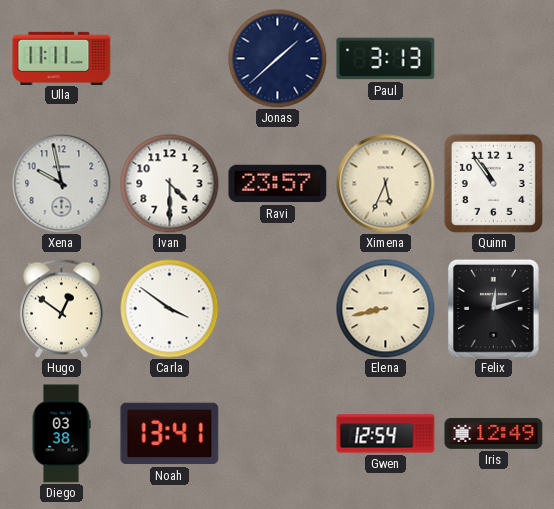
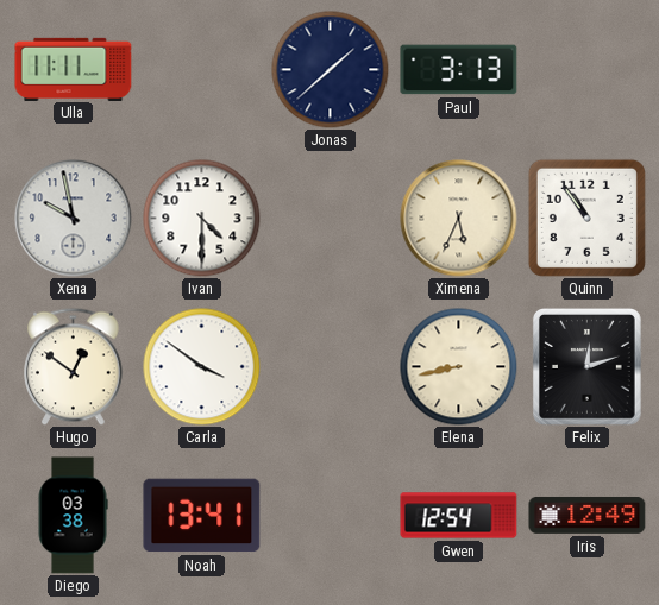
Ravi: 23:57 -> none (278, 184)
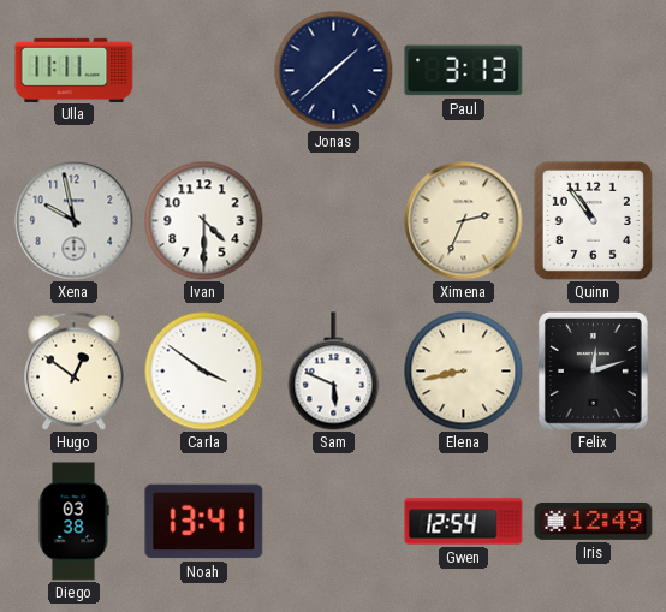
Ximena: 5:34 -> 2:34 (464, 221)
Sam: none -> 5:49 (334, 372)
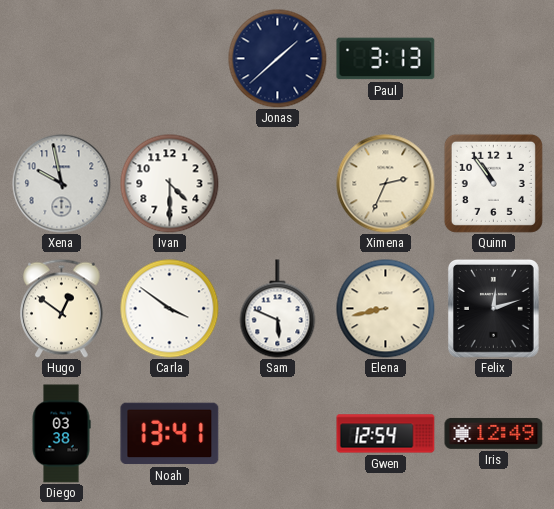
Ulla: 11:11 -> none (75, 70)
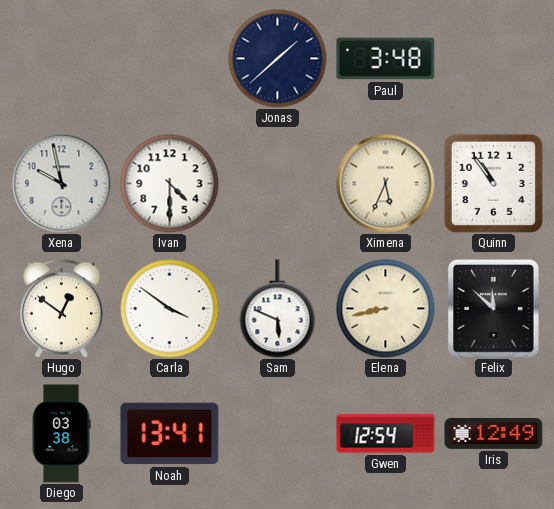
Paul: 3:13 -> 3:48 (386, 59)
Ximena: 2:34 -> 5:34 (386, 184)
Felix: 12:12 -> 11:52 (493, 309)
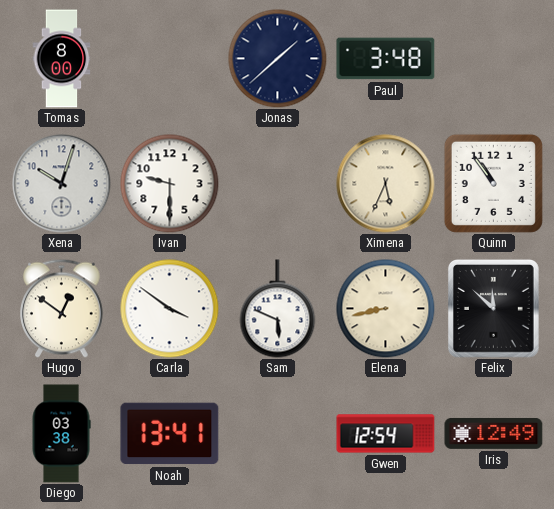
Tomas: none -> 8:00 (62, 59)
Xena: 9:58 -> 10:03 (62, 184)
Ivan: 4:30 -> 9:30 (170, 184)
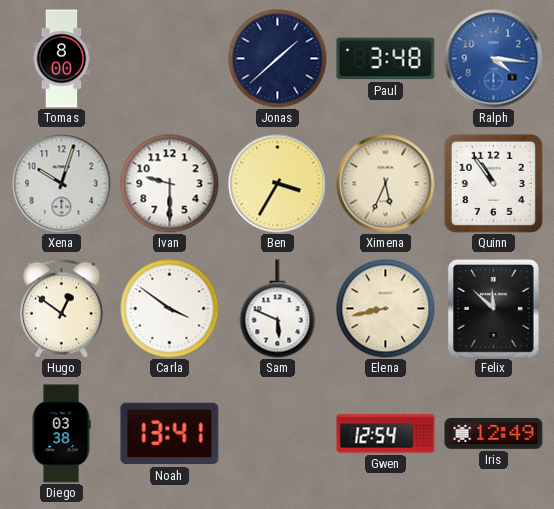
Ralph: none -> 4:16 (494, 59)
Ben: none -> 3:35 (278, 184)
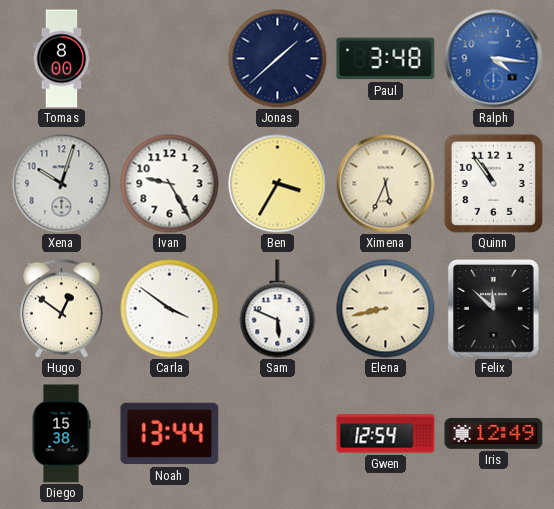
Ivan: 9:30 -> 9:25 (170, 184)
Diego: 03:38 -> 15:38 (61, 434)
Noah: 13:41 -> 13:44 (170, 434)
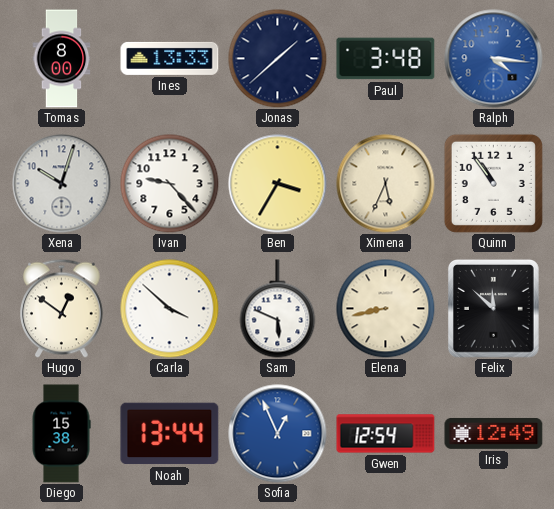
Ines: none -> 13:33 (170, 58)
Ivan: 9:25 -> 9:23 (170, 184)
Carla: 3:51 -> 3:52 (170, 309)
Sofia: none -> 12:56 (278, 434)
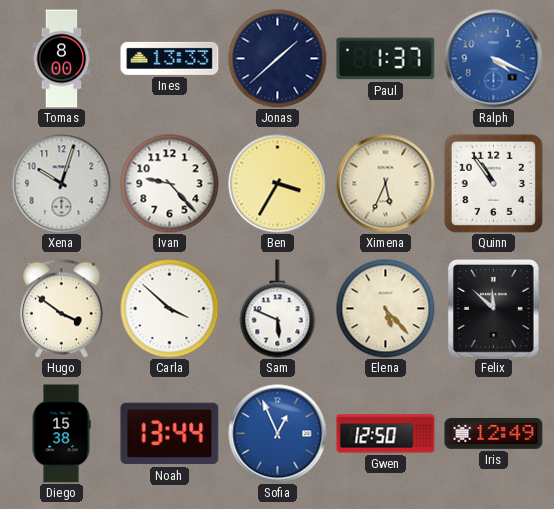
Paul: 3:48 -> 1:37 (386, 59)
Ralph: 4:16 -> 4:19 (494, 59)
Hugo: 12:51 -> 3:51 (62, 308)
Elena: 8:43 -> 5:23 (386, 309)
Gwen: 12:54 -> 12:50 (386, 434)
